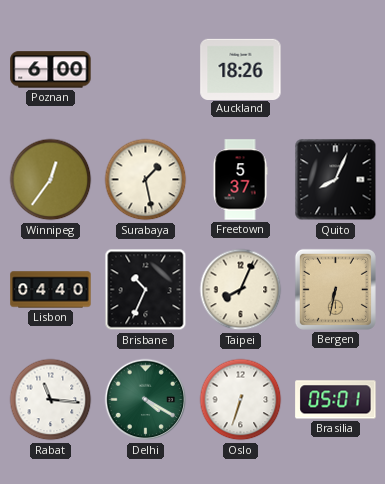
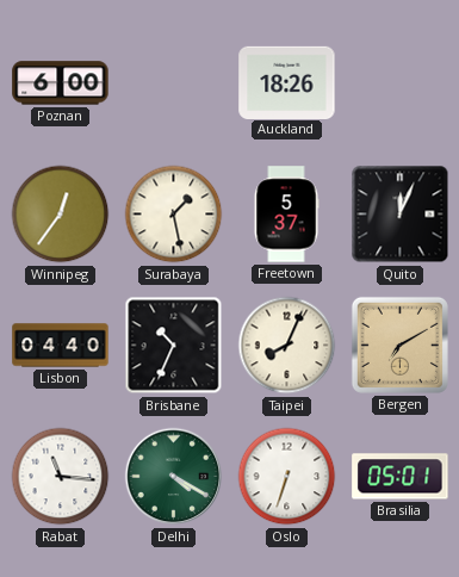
Quito: 8:04 -> 12:04 (401, 215)
Bergen: 6:32 -> 7:10 (399, 345)
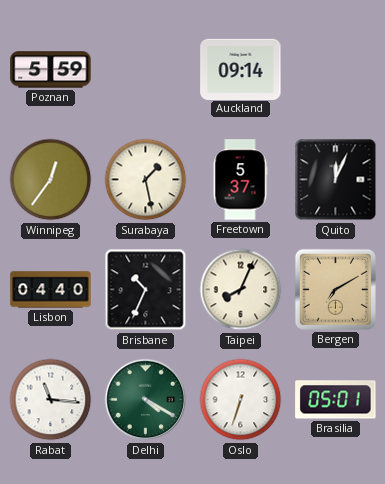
Poznan: 6:00 -> 5:59 (51, 70)
Auckland: 18:26 -> 09:14 (241, 69)
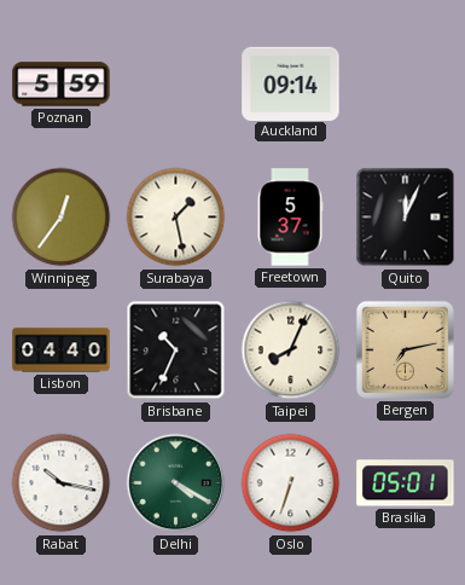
Bergen: 7:10 -> 7:13 (405, 349)
Rabat: 11:16 -> 10:17 (62, 483)
